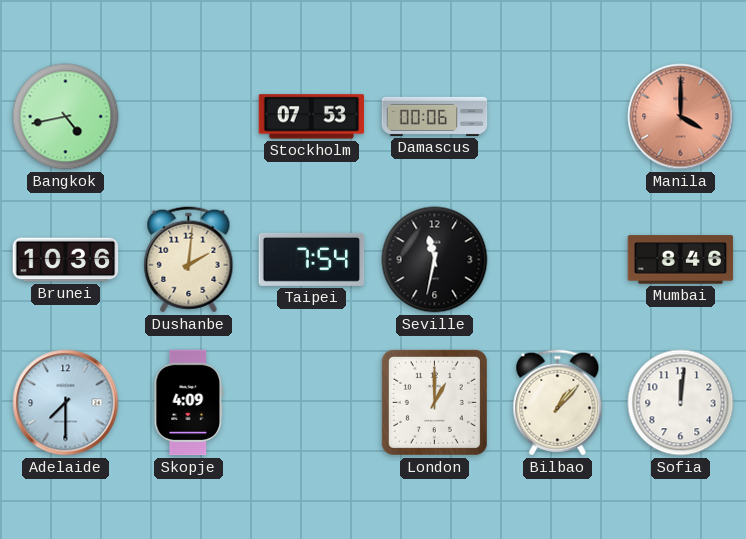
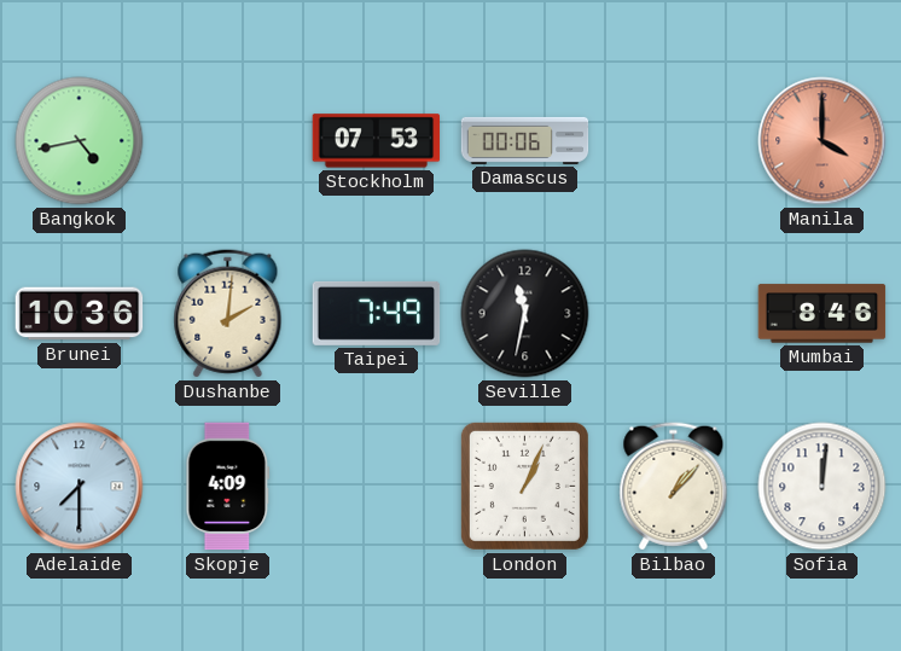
Taipei: 7:54 -> 7:49 (377, 313)
London: 1:00 -> 1:04 (524, 486)
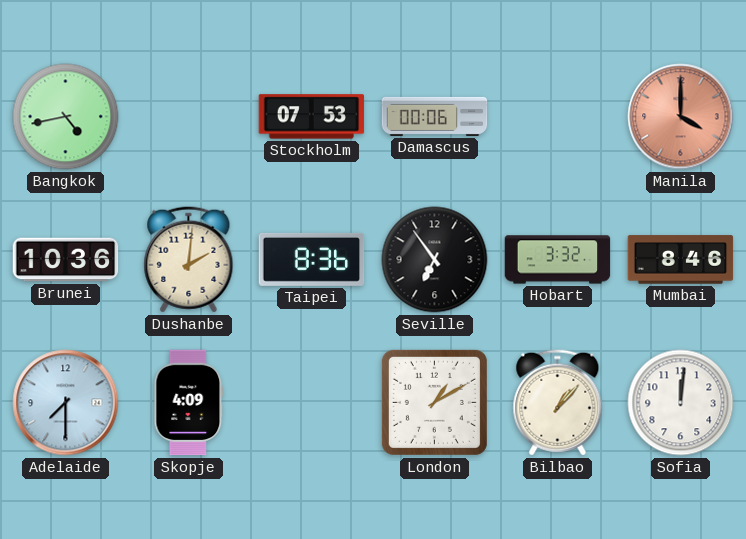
Taipei: 7:49 -> 8:36 (312, 259)
Seville: 11:32 -> 6:54 (435, 260)
Hobart: none -> 3:32 (558, 260)
London: 1:04 -> 1:10 (434, 402)
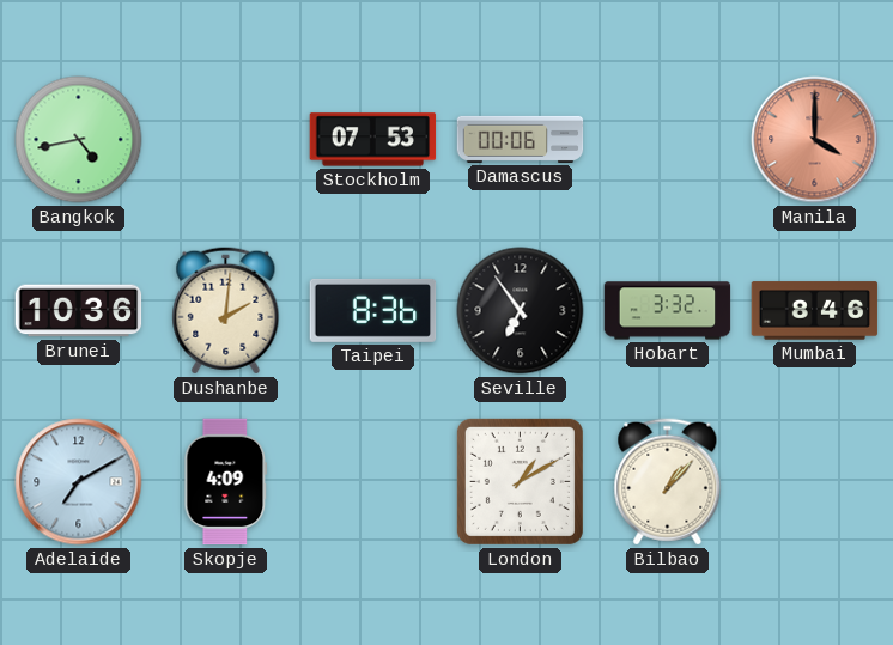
Adelaide: 7:30 -> 7:10 (79, 482)
Sofia: 12:01 -> none (681, 403)
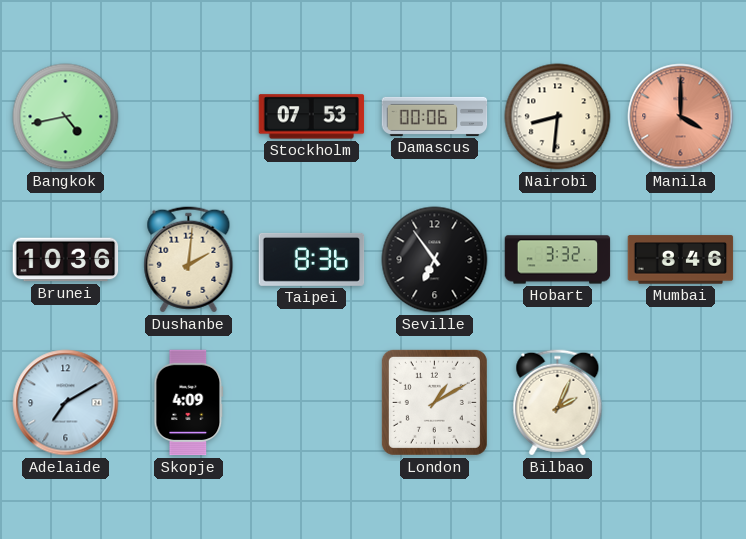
Nairobi: none -> 8:31 (558, 117)
Bilbao: 1:07 -> 2:04 (558, 403)
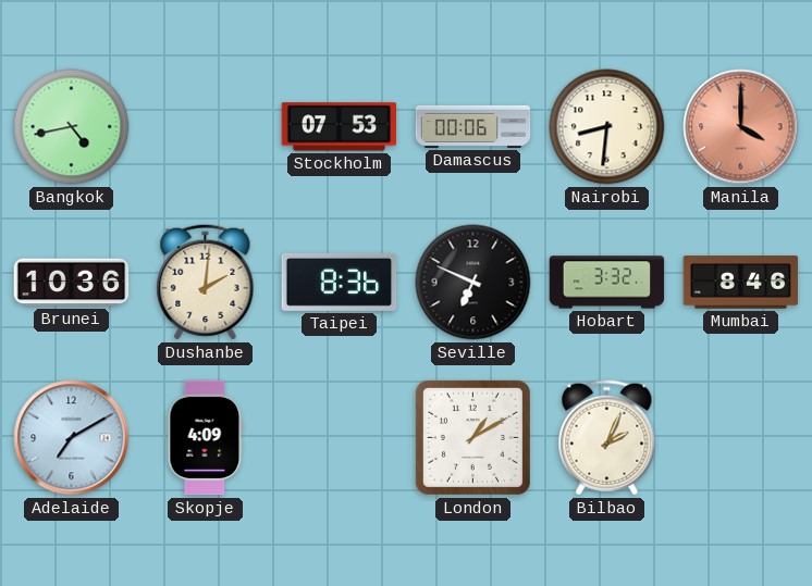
Seville: 6:54 -> 6:49 (473, 283)
